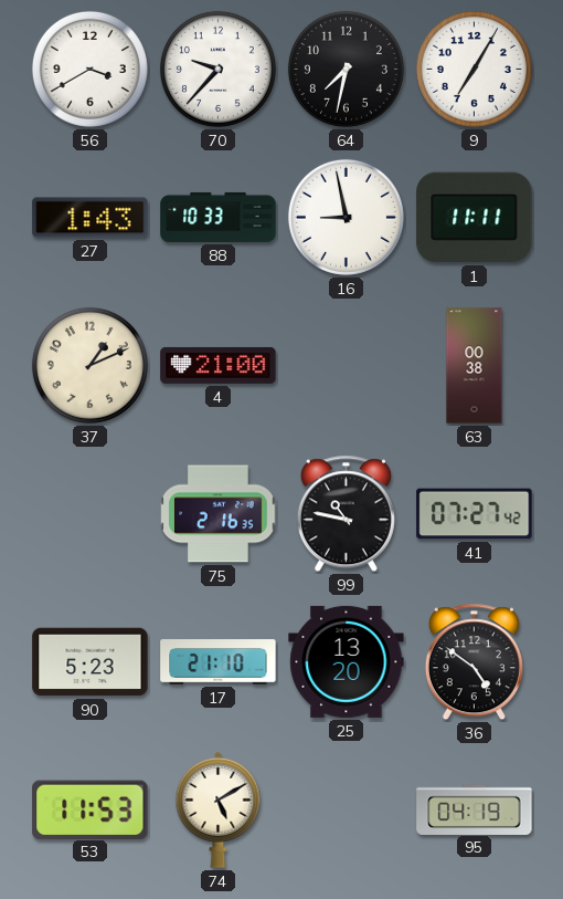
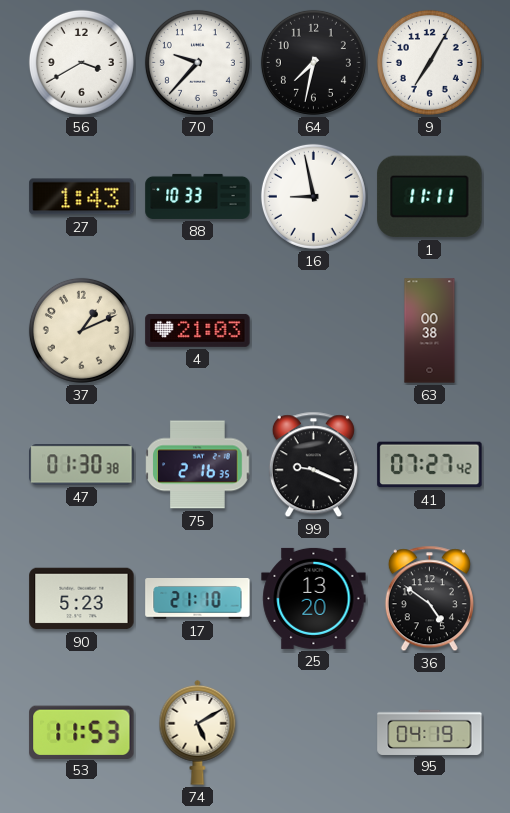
4: 21:00 -> 21:03 (198, 330)
47: none -> 01:30 (82, 465)
99: 10:47 -> 9:19 (313, 465)
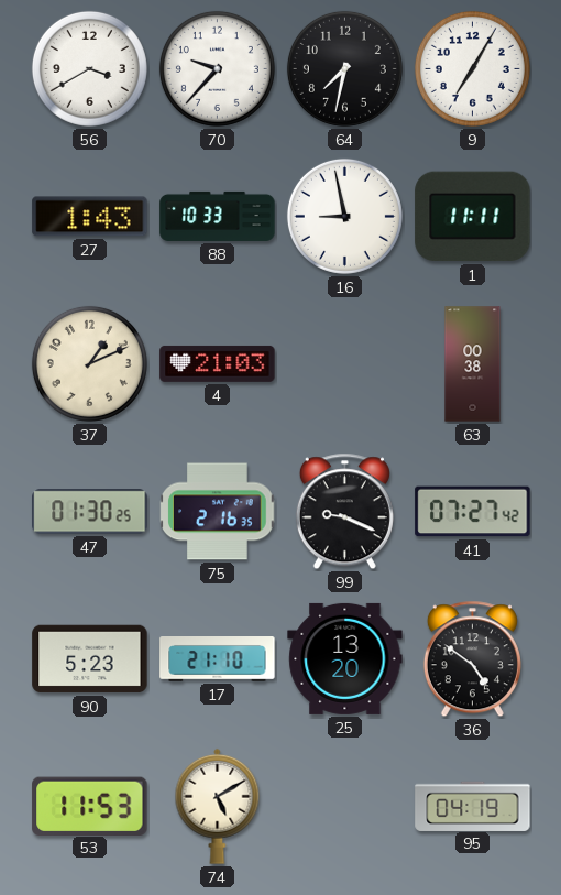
47: 01:30:38 -> 01:30:25 (90, 512)
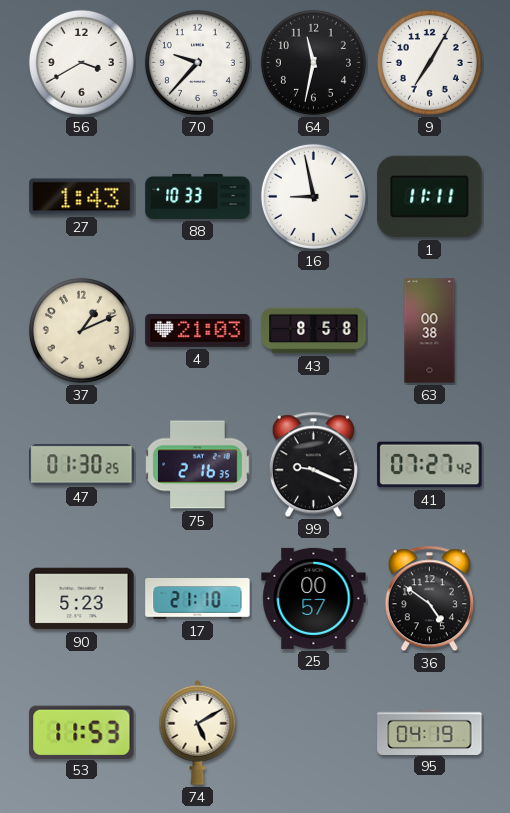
64: 7:32 -> 11:32 (313, 62)
43: none -> 8:58 (314, 331)
25: 13:20 -> 00:57 (314, 598)
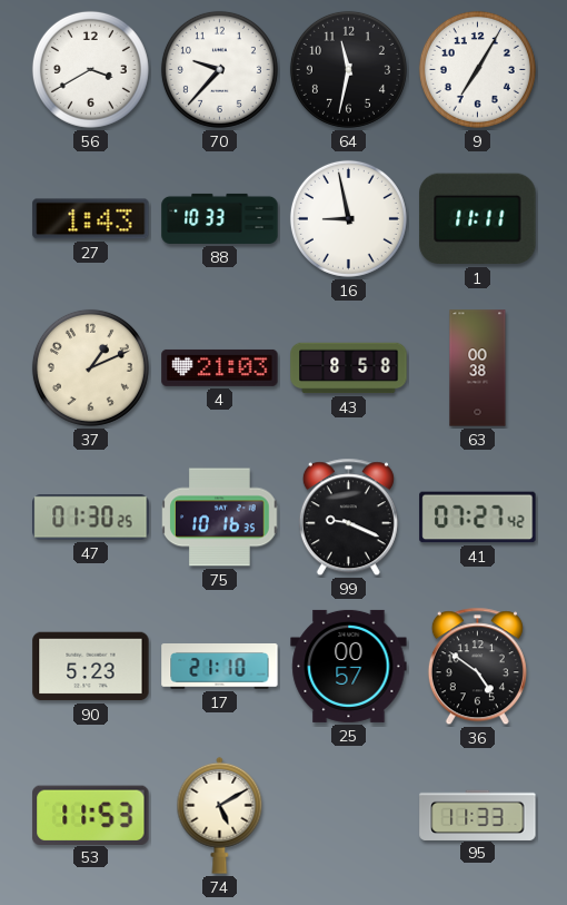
75: 2:16 -> 10:16 (220, 518)
95: 04:19 -> 11:33 (478, 815)
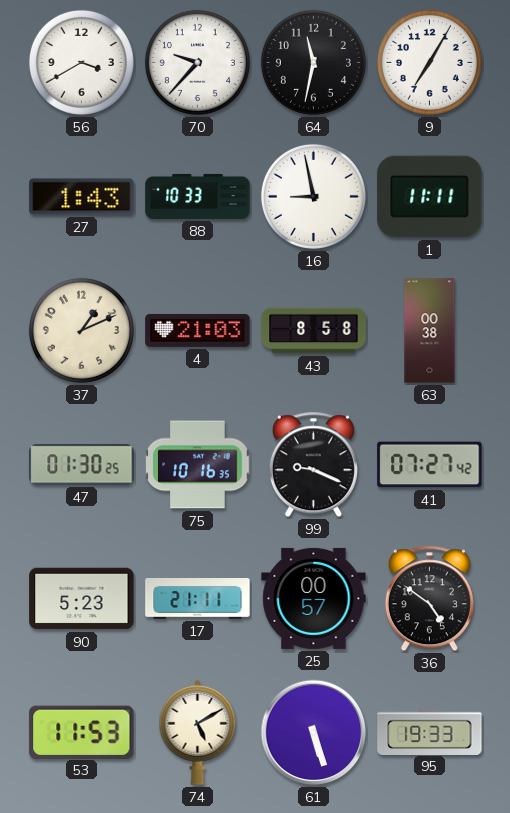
17: 21:10 -> 21:11 (198, 599)
61: none -> 5:27 (314, 733)
95: 11:33 -> 19:33 (430, 732)
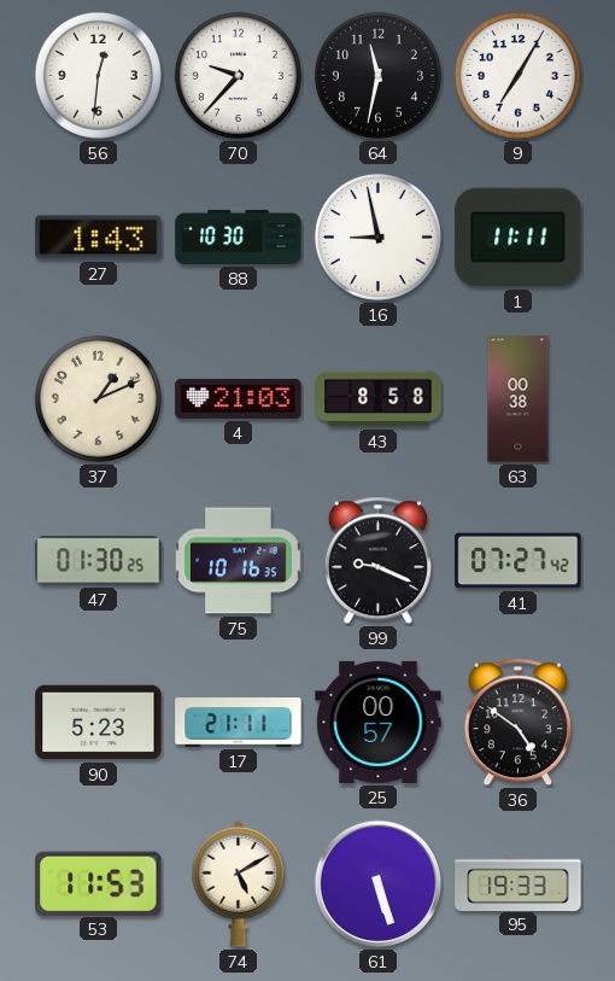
56: 3:40 -> 12:31 (98, 75)
88: 10:33 -> 10:30 (239, 237)
